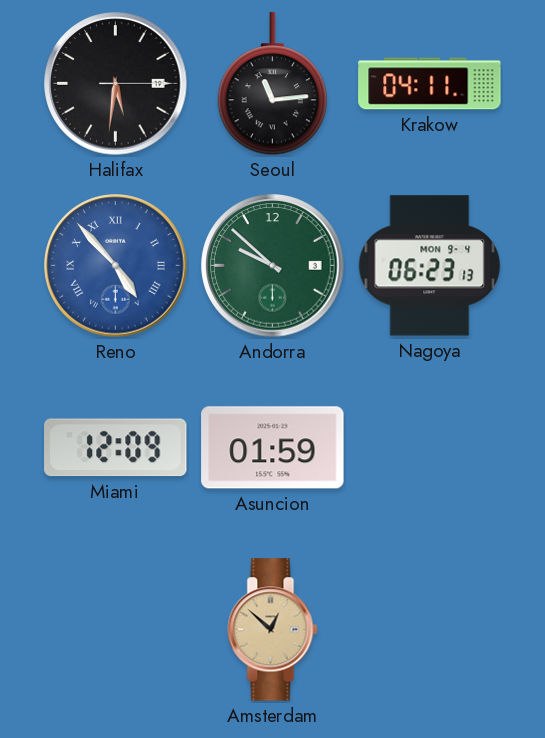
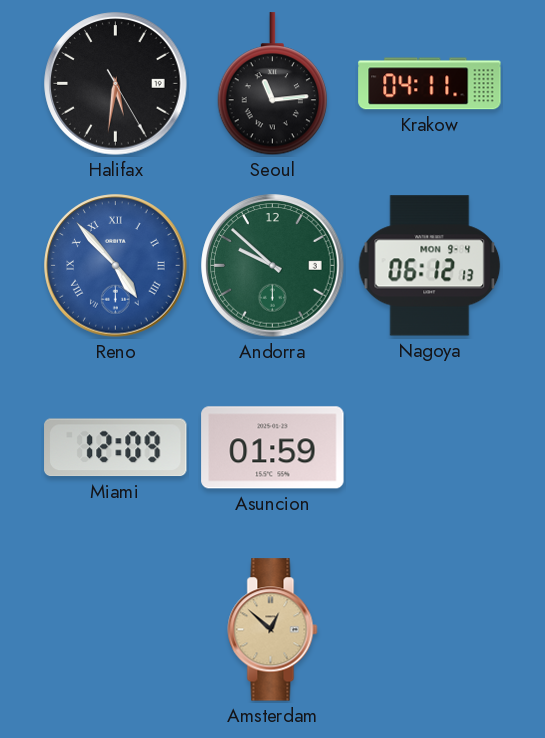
Halifax: 5:31:15 -> 5:31:25 (116, 84)
Nagoya: 06:23 -> 06:12 (430, 266)
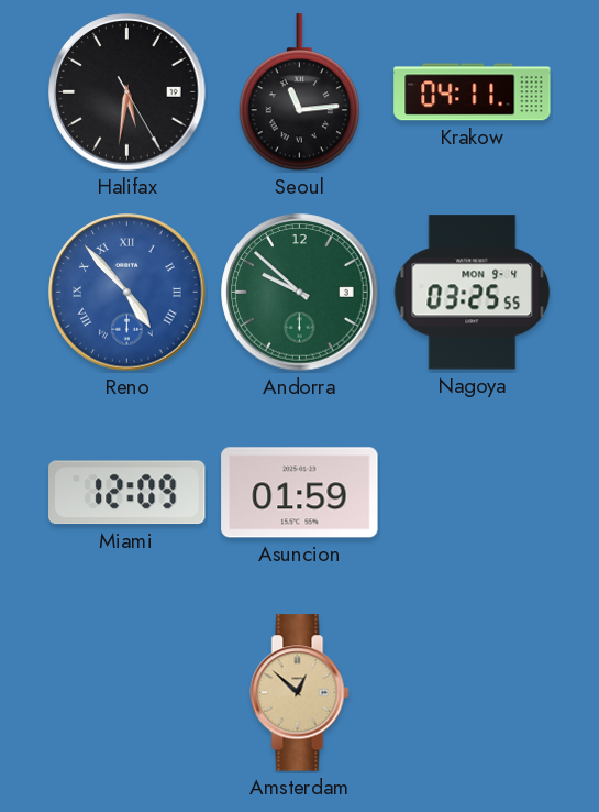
Nagoya: 06:12 -> 03:25 (473, 293)
